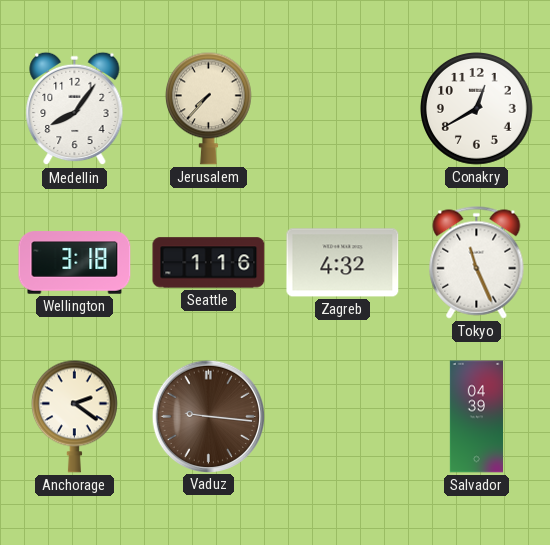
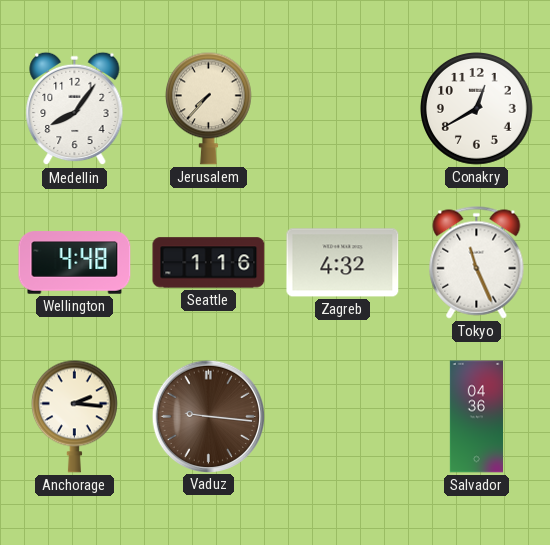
Wellington: 3:18 -> 4:48 (75, 263)
Anchorage: 2:21 -> 2:16 (74, 416)
Salvador: 04:39 -> 04:36 (476, 417)
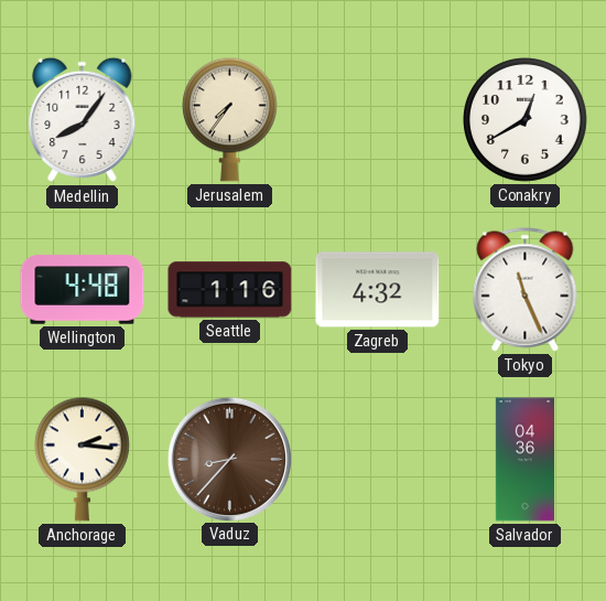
Jerusalem: 7:37 -> 7:36 (229, 119)
Vaduz: 9:16 -> 8:37 (229, 459)
